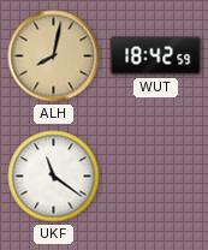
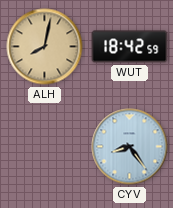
UKF: 11:21 -> none (54, 177)
CYV: none -> 8:24 (130, 147)
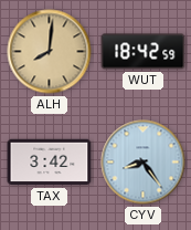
ALH: 8:02 -> 8:01 (50, 52)
TAX: none -> 3:42 (50, 163)
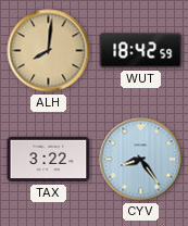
TAX: 3:42 -> 3:22 (49, 160)
